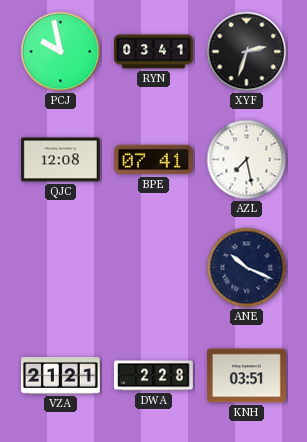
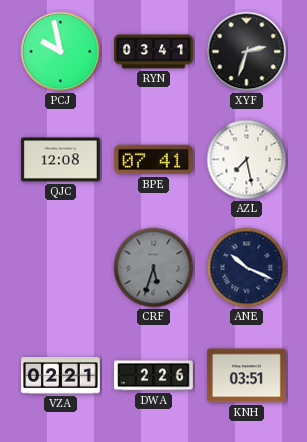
CRF: none -> 5:33 (154, 268)
VZA: 21:21 -> 02:21 (61, 376)
DWA: 2:28 -> 2:26 (154, 376)
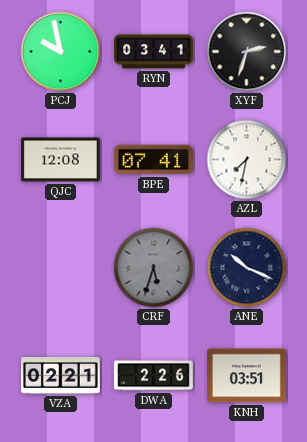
AZL: 7:28 -> 7:32 (247, 160)
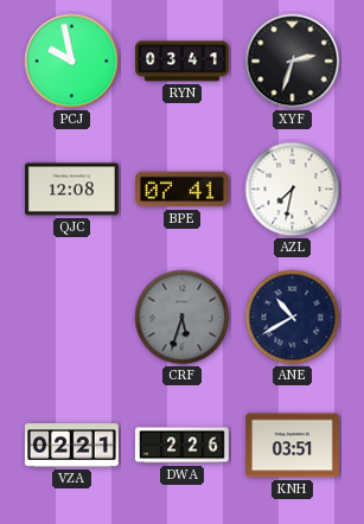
ANE: 10:19 -> 10:40 (293, 318)
